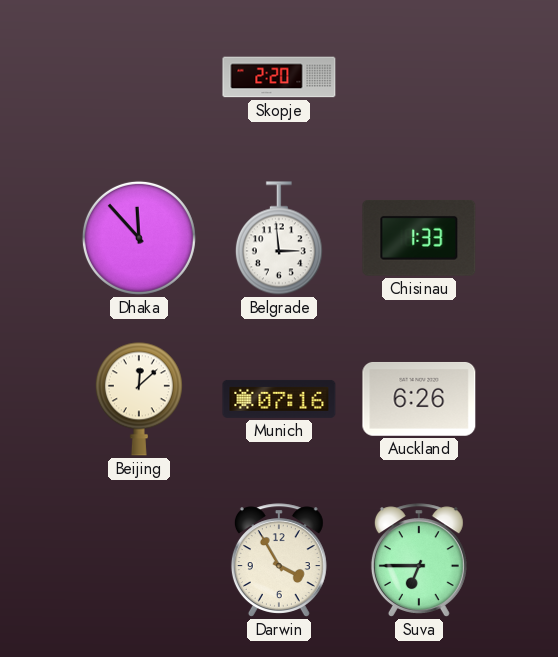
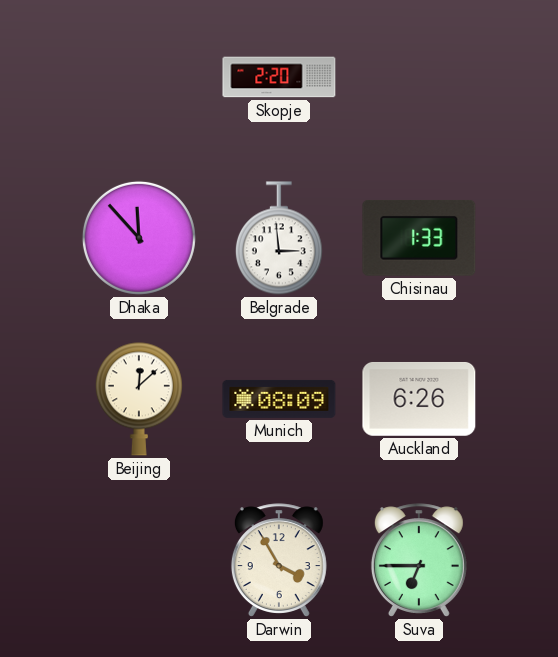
Munich: 07:16 -> 08:09 (279, 399)
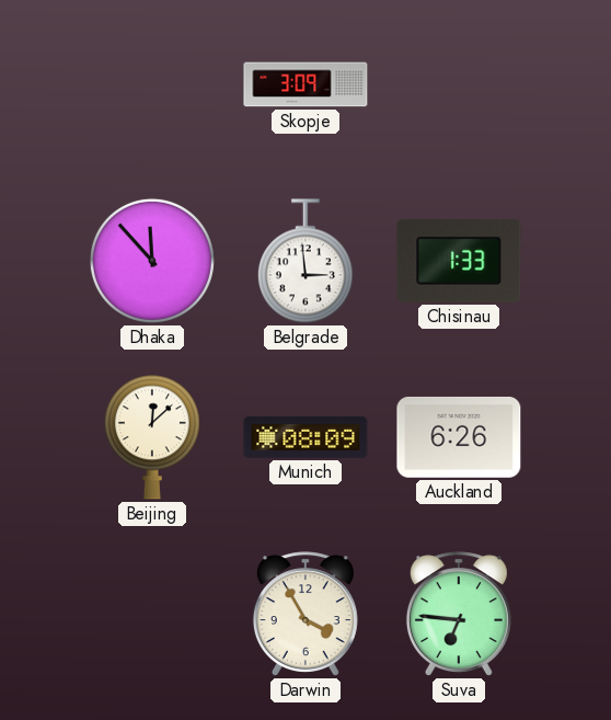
Skopje: 2:20 -> 3:09 (305, 84)
Suva: 6:45 -> 6:46 (459, 614)
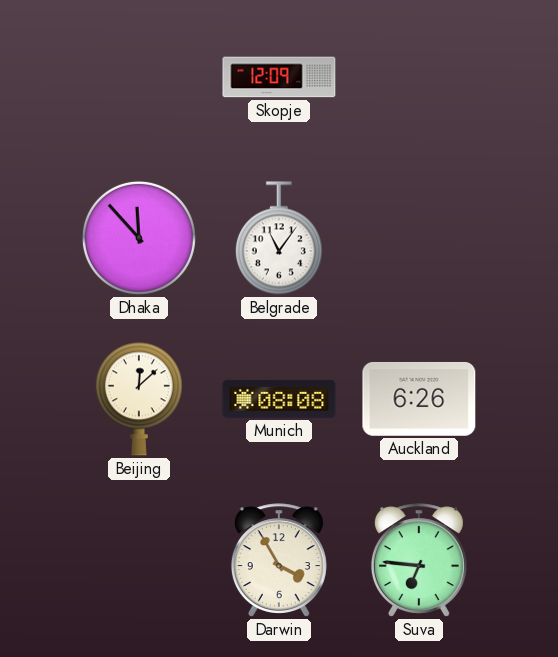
Skopje: 3:09 -> 12:09 (279, 77)
Belgrade: 2:59 -> 11:06 (279, 238)
Chisinau: 1:33 -> none (459, 261)
Munich: 08:09 -> 08:08 (279, 399)
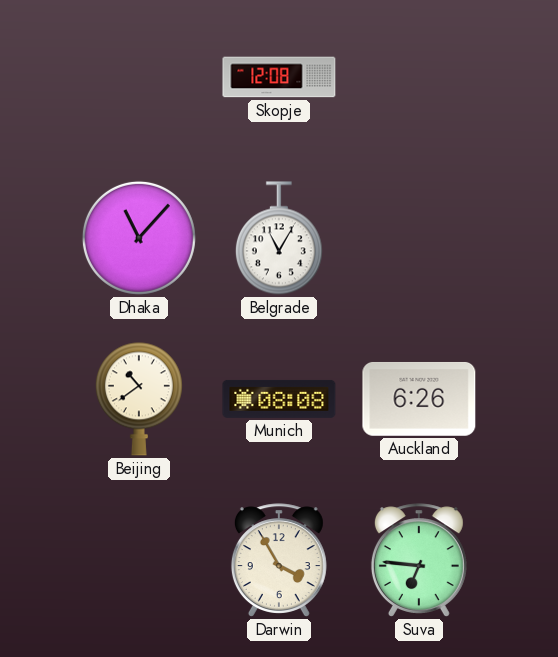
Skopje: 12:09 -> 12:08 (279, 77)
Dhaka: 11:53 -> 11:07 (139, 238)
Belgrade: 11:06 -> 11:05 (279, 238)
Beijing: 12:08 -> 10:39 (139, 399)
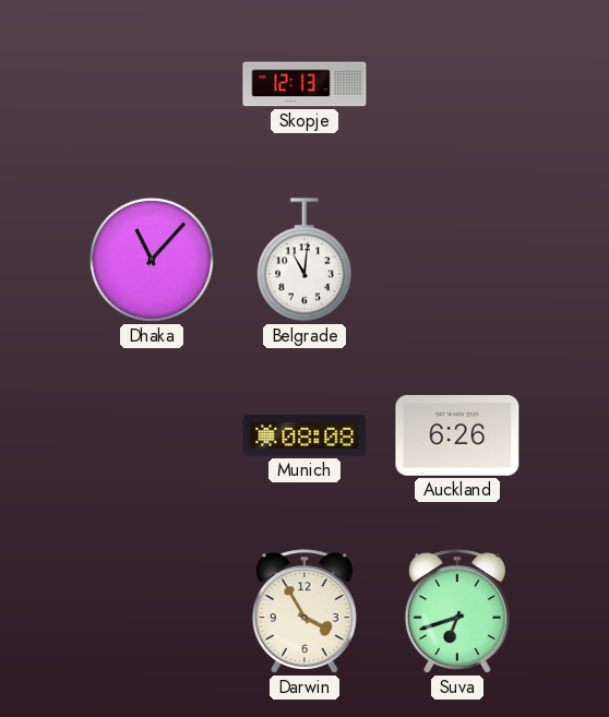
Skopje: 12:08 -> 12:13 (304, 84)
Belgrade: 11:05 -> 11:01 (304, 260)
Beijing: 10:39 -> none (139, 399)
Suva: 6:46 -> 6:42 (457, 611)
